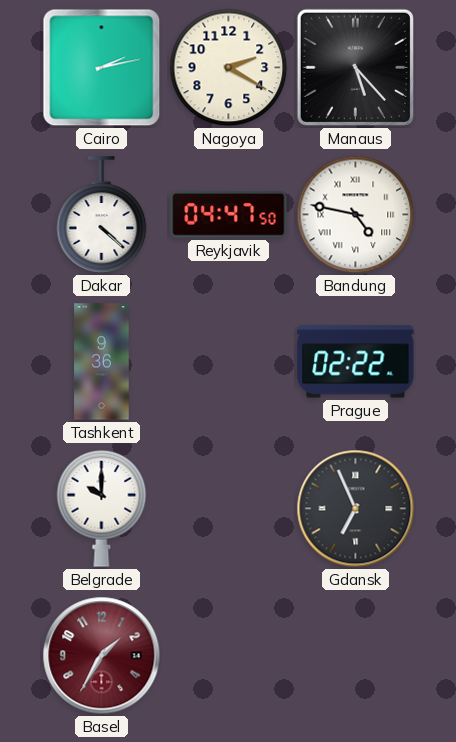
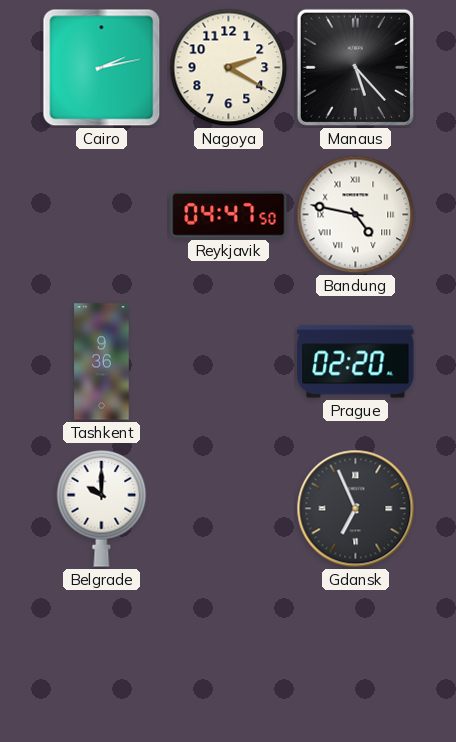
Dakar: 4:22 -> none (102, 215)
Prague: 02:22 -> 02:20 (356, 362)
Basel: 1:35 -> none (102, 656)
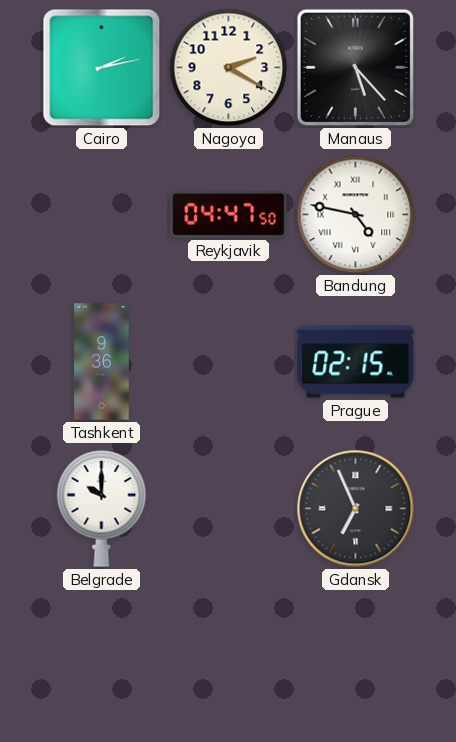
Prague: 02:20 -> 02:15 (356, 362)
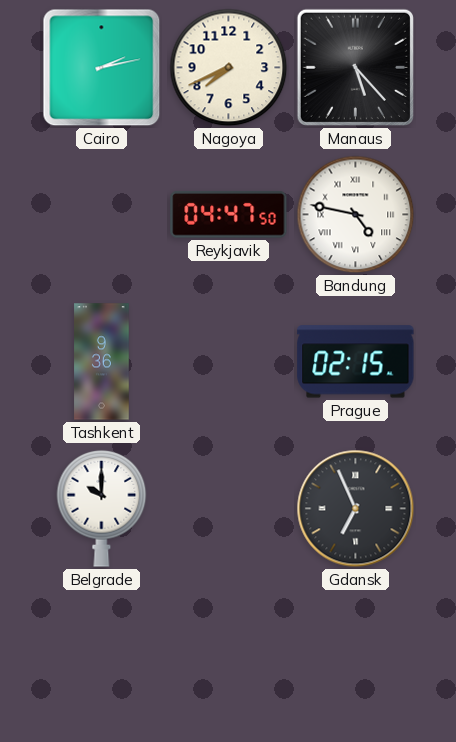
Nagoya: 2:20 -> 7:41 (229, 68)
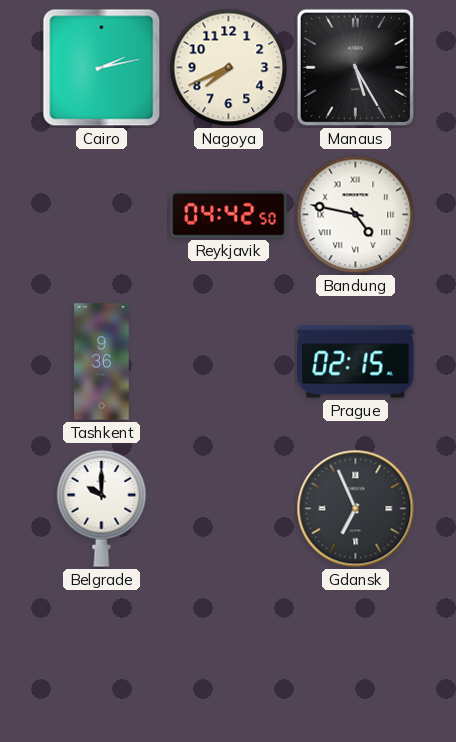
Manaus: 5:23 -> 5:25 (355, 67)
Reykjavik: 04:47 -> 04:42 (229, 215)
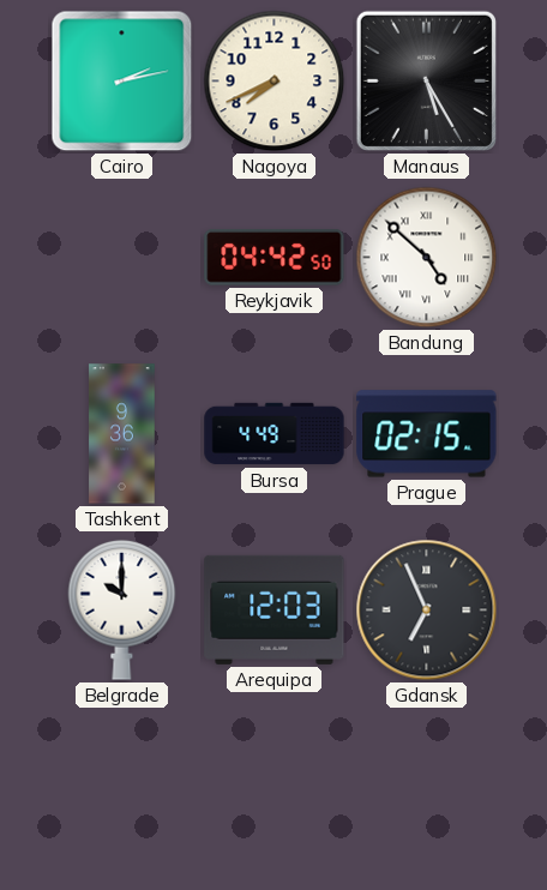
Bandung: 4:47 -> 4:52 (427, 258)
Bursa: none -> 4:49 (275, 434)
Arequipa: none -> 12:03 (275, 609)
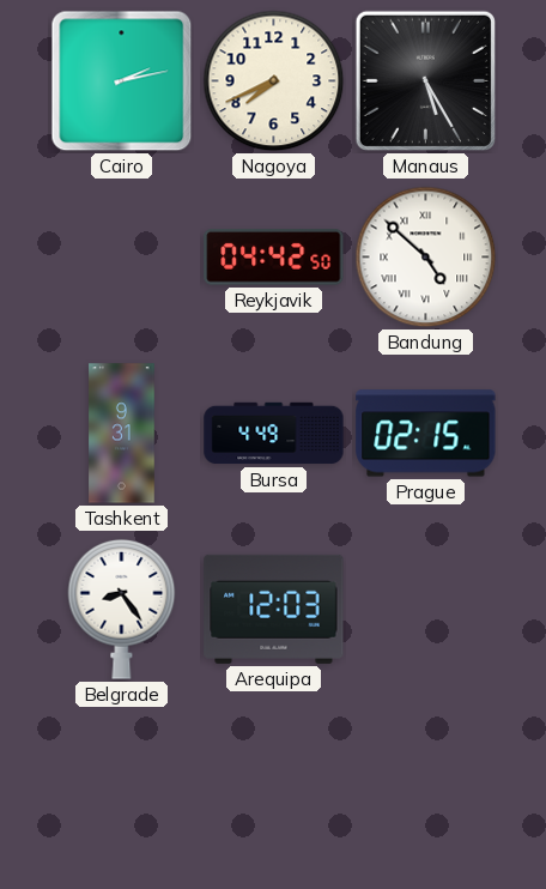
Tashkent: 9:36 -> 9:31 (122, 434)
Belgrade: 10:00 -> 8:24 (122, 609)
Gdansk: 6:56 -> none (427, 611)
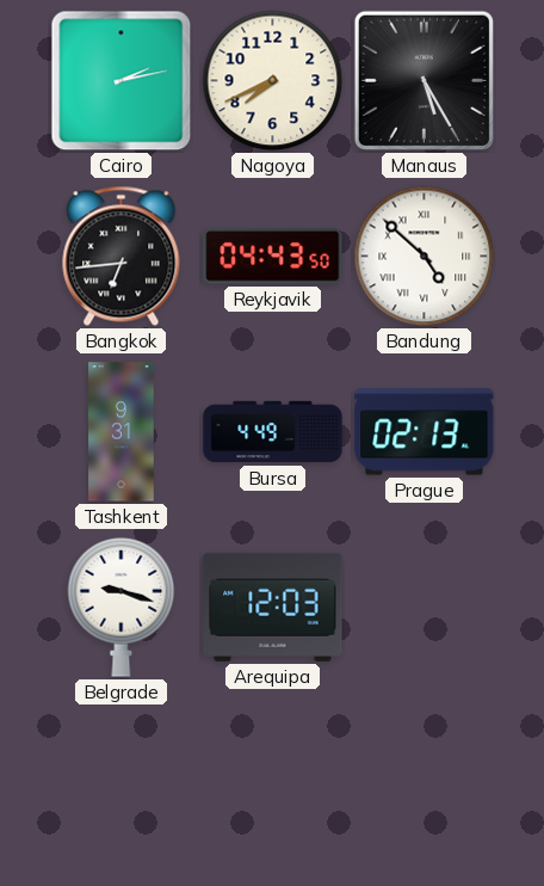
Bangkok: none -> 6:44 (122, 256)
Reykjavik: 04:42 -> 04:43 (273, 257)
Prague: 02:15 -> 02:13 (425, 432)
Belgrade: 8:24 -> 9:18 (122, 607)
